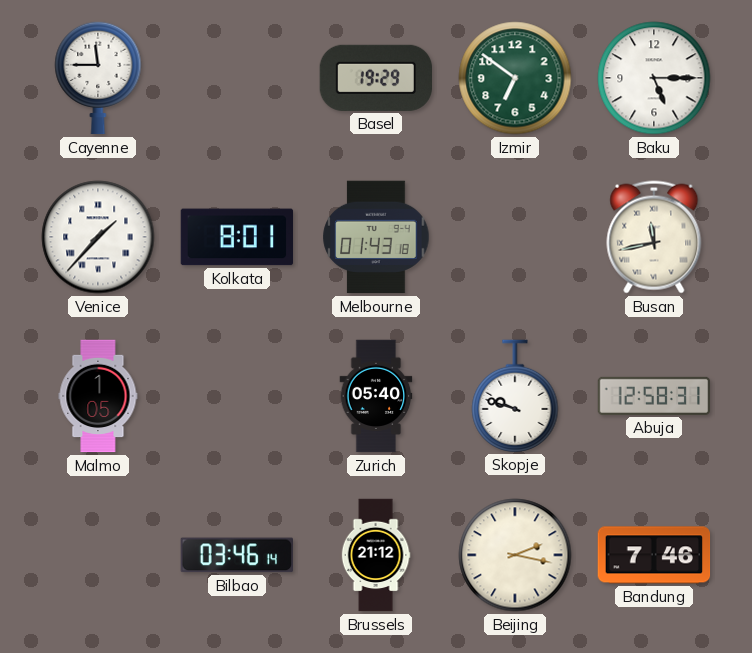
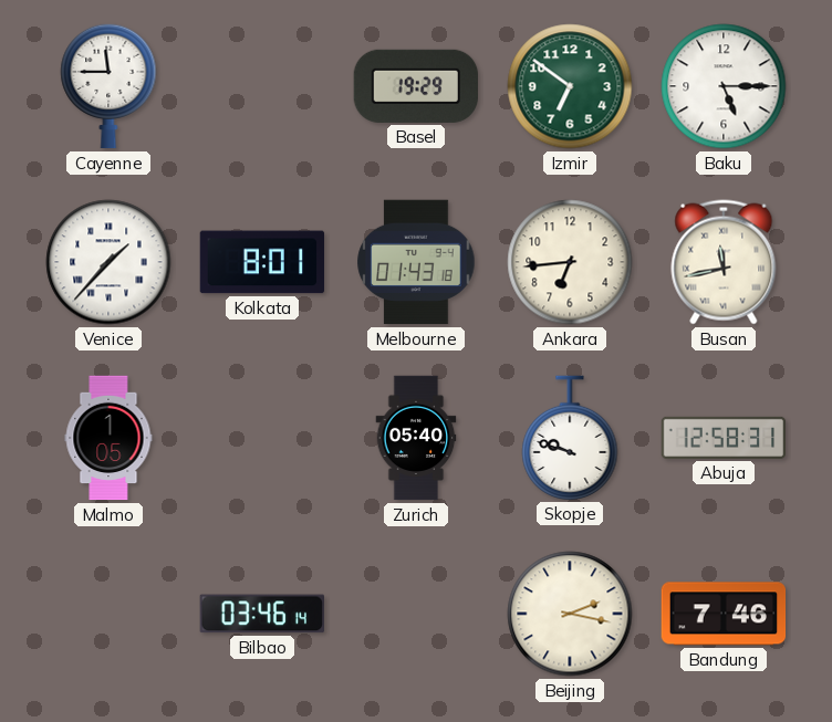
Ankara: none -> 6:44 (570, 262)
Brussels: 21:12 -> none (376, 555)
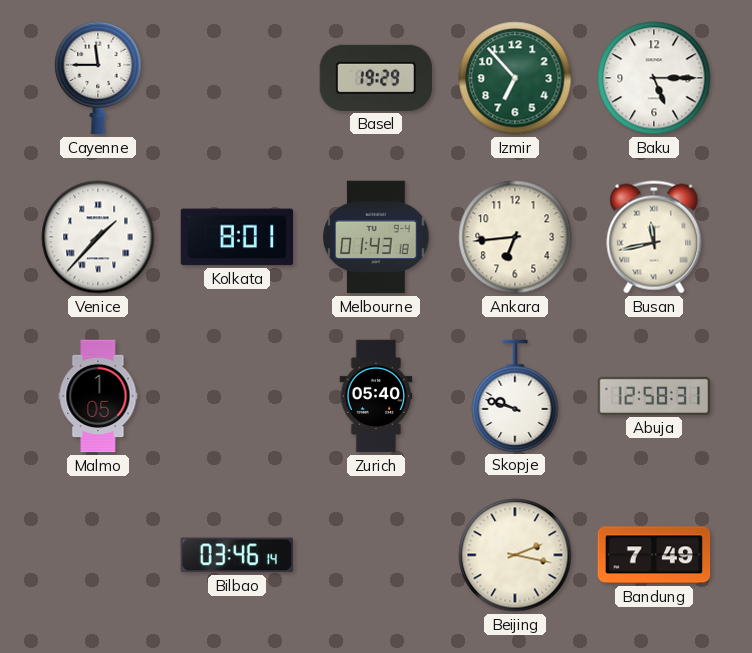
Izmir: 6:51 -> 6:53 (515, 78)
Bandung: 7:46 -> 7:49 (654, 555)
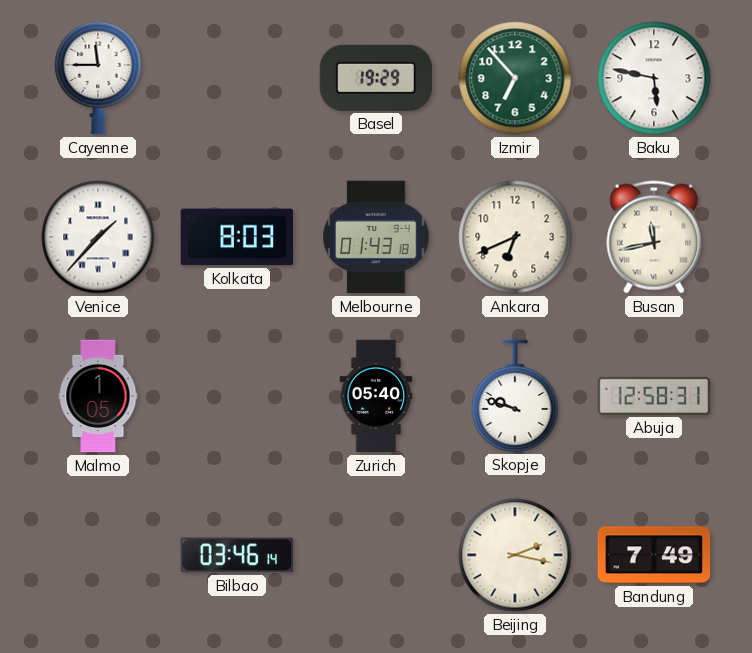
Baku: 5:15 -> 5:47 (654, 78)
Kolkata: 8:01 -> 8:03 (237, 237)
Ankara: 6:44 -> 6:41 (515, 237)
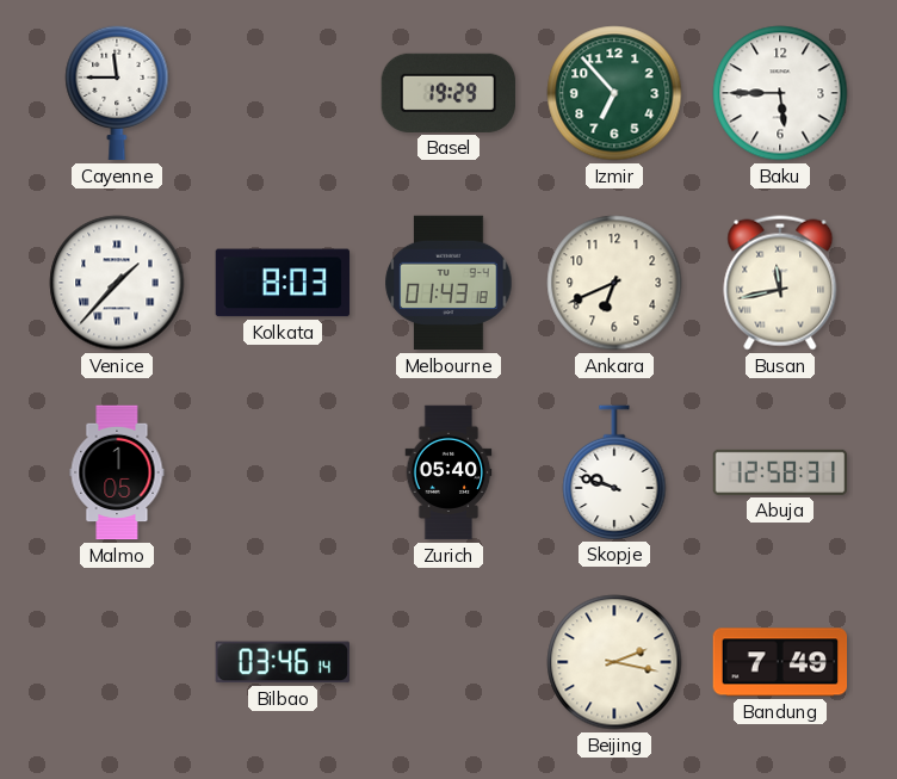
Baku: 5:47 -> 5:45 (780, 93)
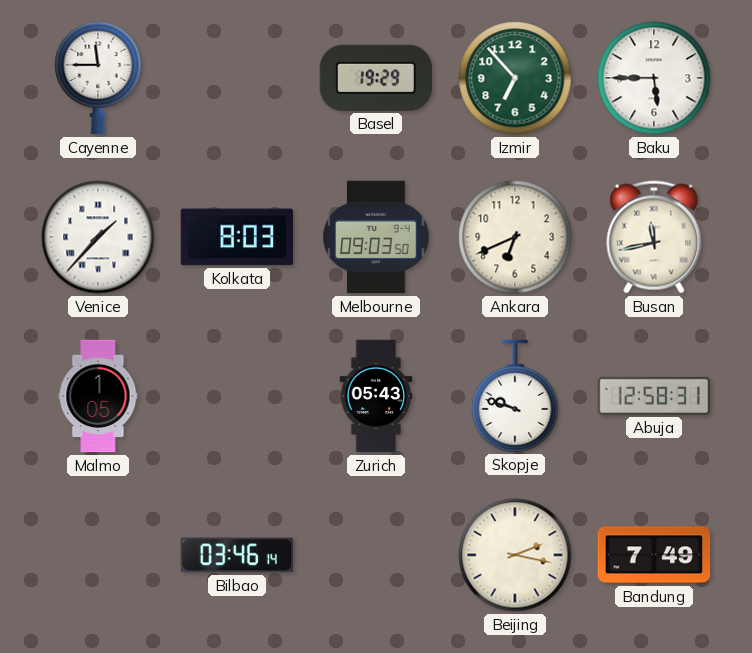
Melbourne: 01:43 -> 09:03 (376, 237)
Zurich: 05:40 -> 05:43 (376, 396)
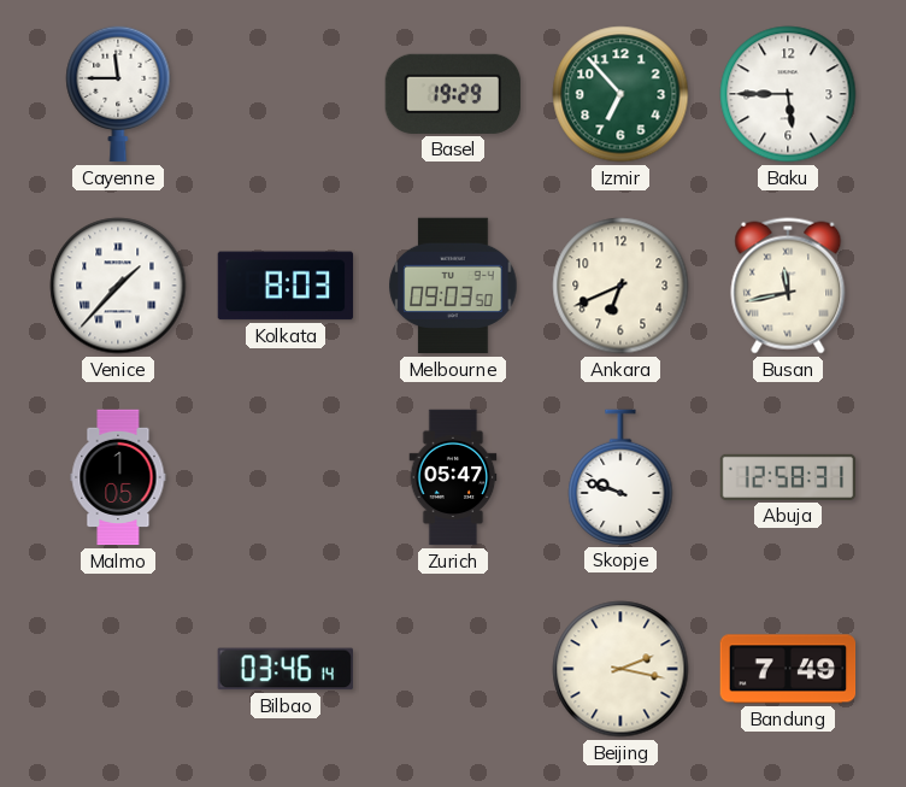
Zurich: 05:43 -> 05:47 (453, 477)
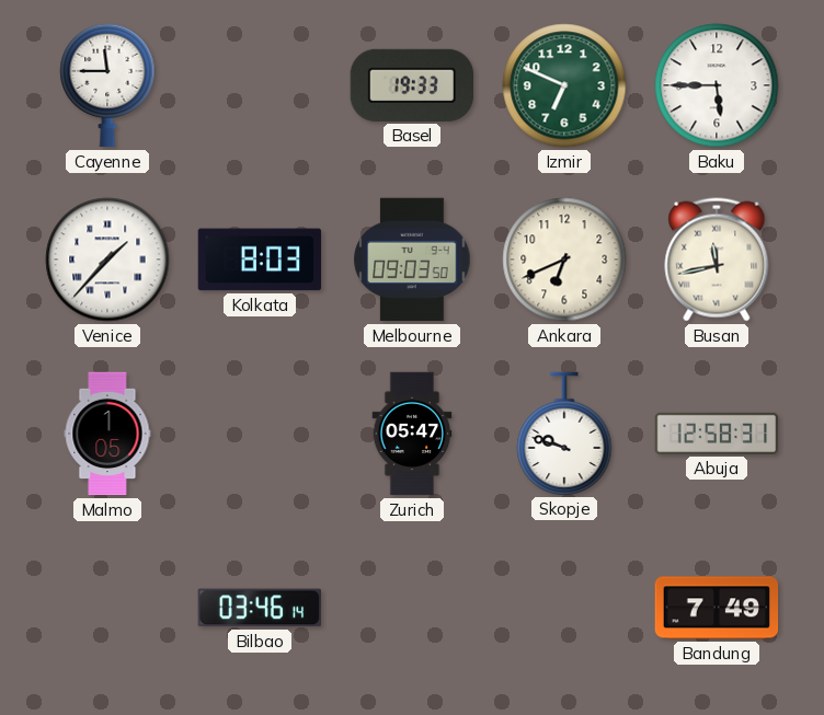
Basel: 19:29 -> 19:33 (411, 85)
Izmir: 6:53 -> 6:49 (564, 85)
Beijing: 2:17 -> none (620, 669)
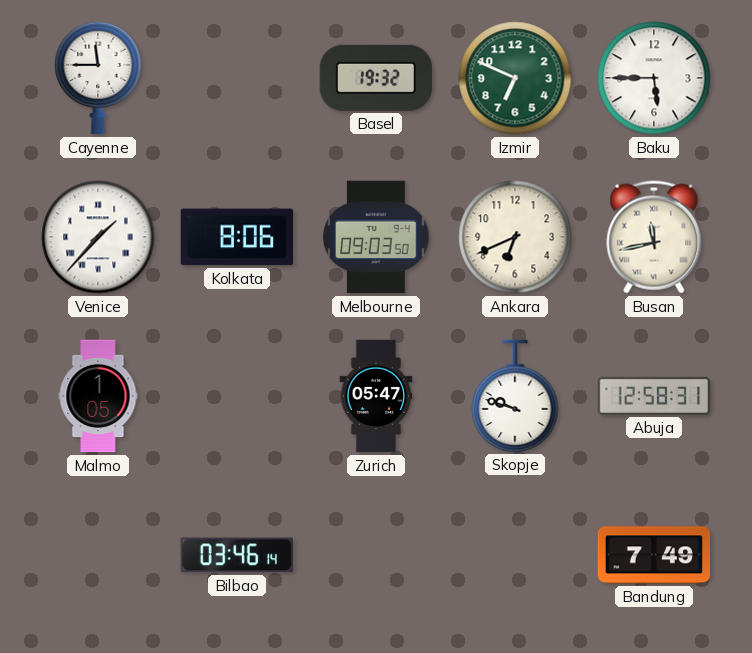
Basel: 19:33 -> 19:32 (375, 78)
Kolkata: 8:03 -> 8:06 (237, 237)
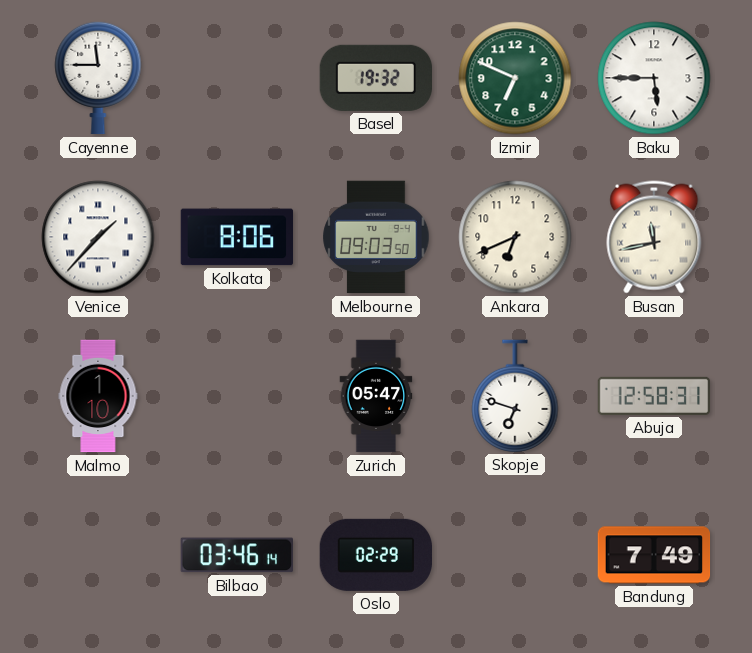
Malmo: 1:05 -> 1:10 (98, 396)
Skopje: 9:48 -> 6:48 (515, 396)
Oslo: none -> 02:29 (375, 555)
